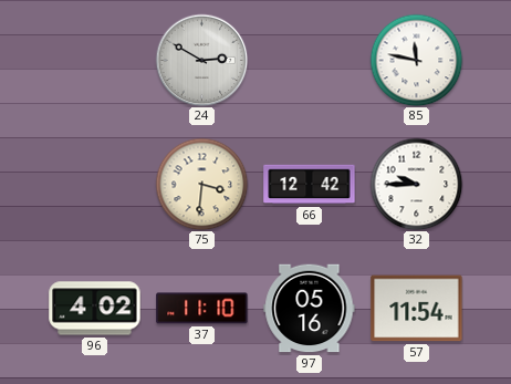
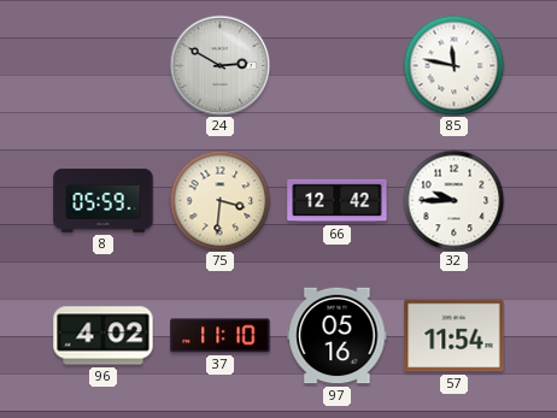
8: none -> 05:59 (104, 201)
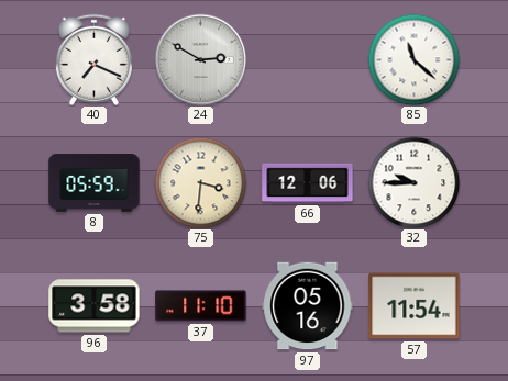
40: none -> 7:19 (93, 59)
85: 11:47 -> 11:22 (413, 59)
66: 12:42 -> 12:06 (308, 183)
96: 4:02 -> 3:58 (95, 306)
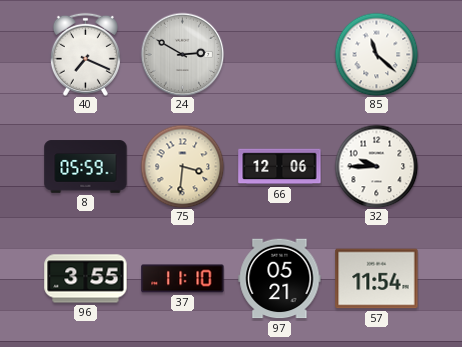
96: 3:58 -> 3:55 (86, 279)
97: 05:16 -> 05:21 (280, 279)
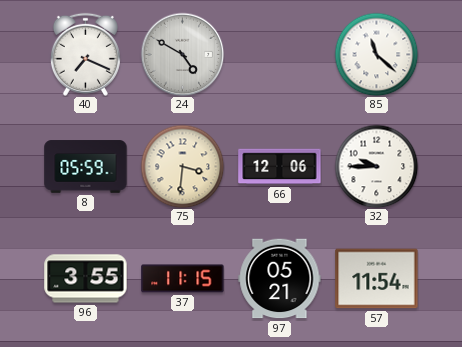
24: 2:50 -> 4:50 (182, 54)
37: 11:10 -> 11:15 (183, 279)
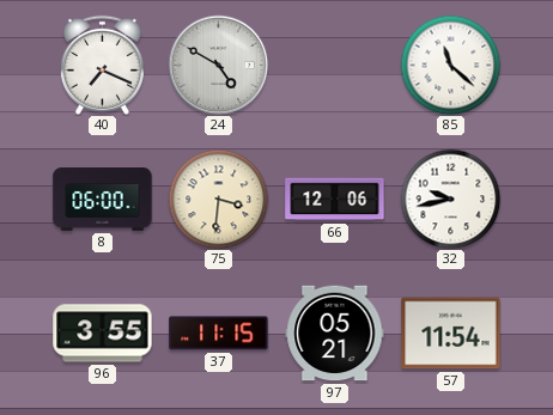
8: 05:59 -> 06:00 (103, 200)
32: 9:45 -> 9:43 (450, 199)
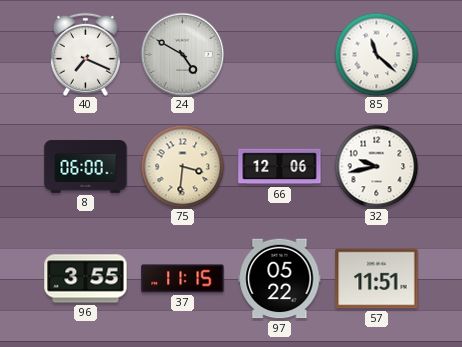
97: 05:21 -> 05:22 (280, 279)
57: 11:54 -> 11:51 (377, 279)
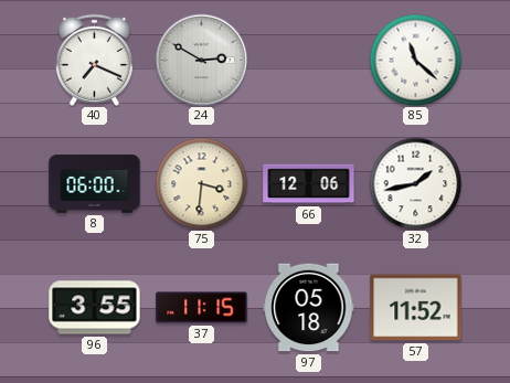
24: 4:50 -> 2:50 (201, 60)
32: 9:43 -> 1:43 (415, 183)
97: 05:22 -> 05:18 (309, 308)
57: 11:51 -> 11:52 (416, 308)
